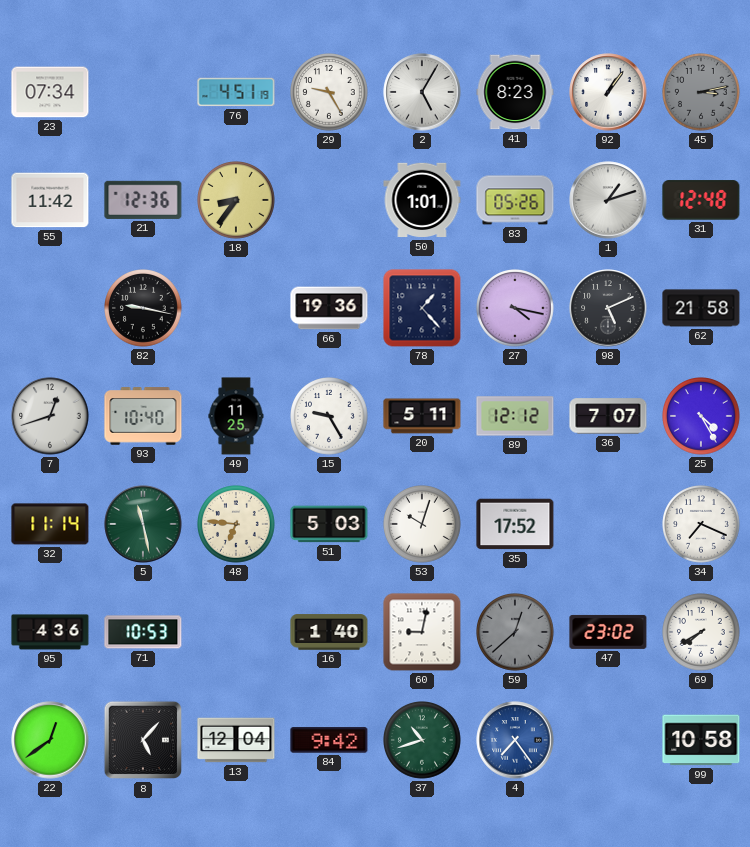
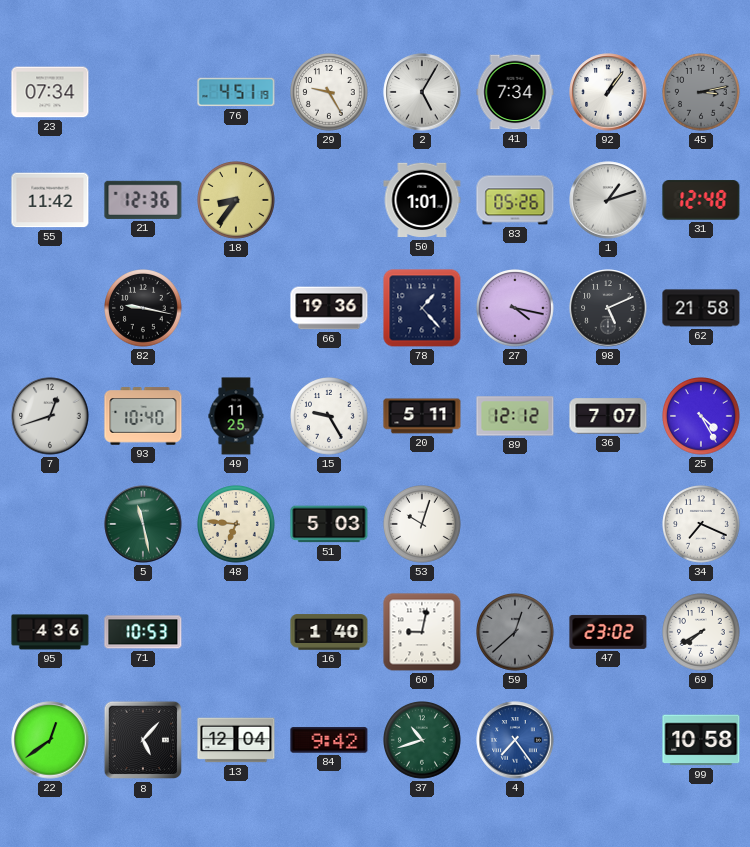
41: 8:23 -> 7:34 (515, 92)
32: 11:14 -> none (50, 524)
35: 17:52 -> none (515, 524)
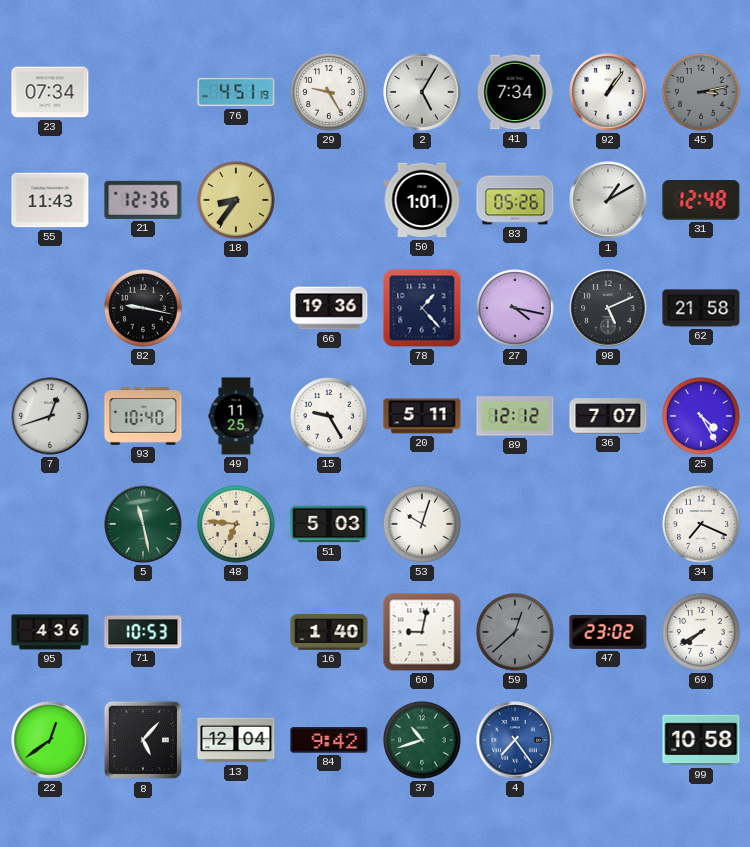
55: 11:42 -> 11:43 (50, 200)
1: 1:12 -> 1:10 (608, 200)
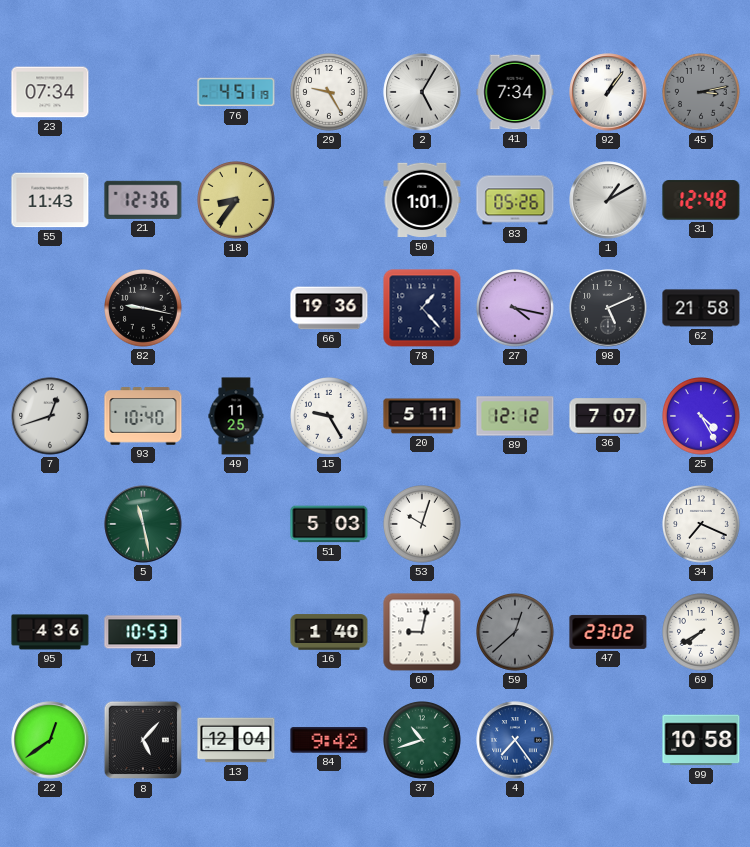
48: 6:46 -> none (237, 525)
